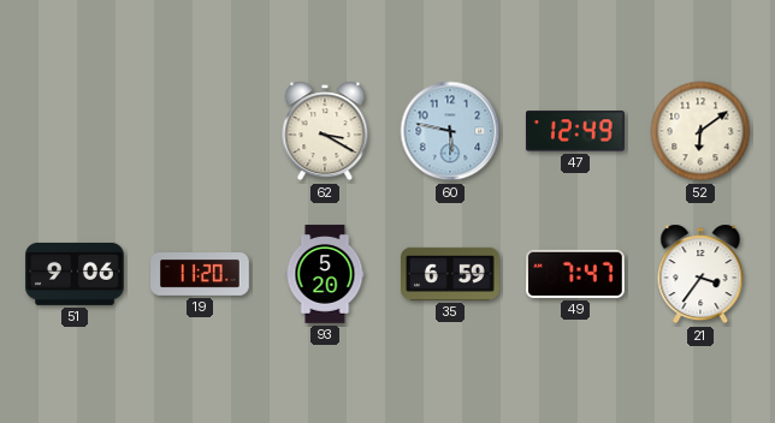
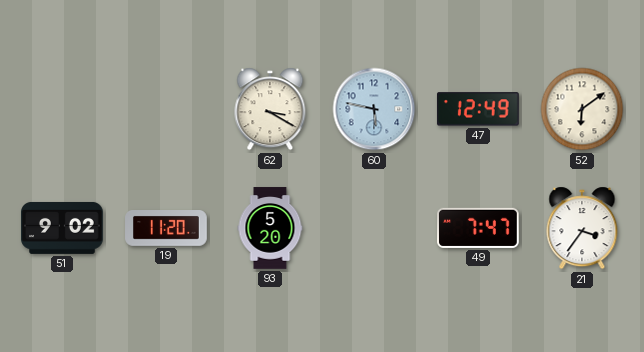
51: 9:06 -> 9:02 (62, 228)
35: 6:59 -> none (451, 274)
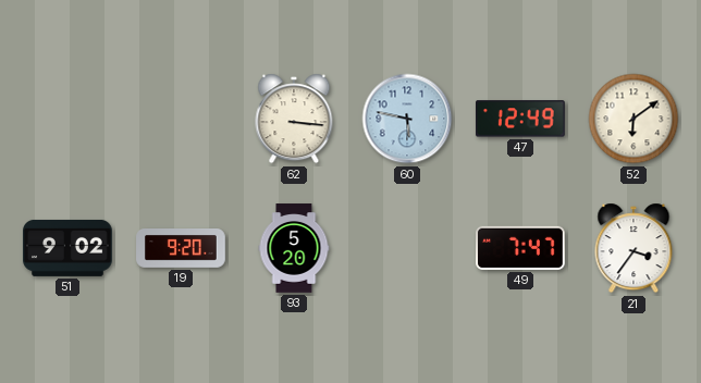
62: 3:20 -> 3:16 (294, 119)
19: 11:20 -> 9:20 (181, 249)
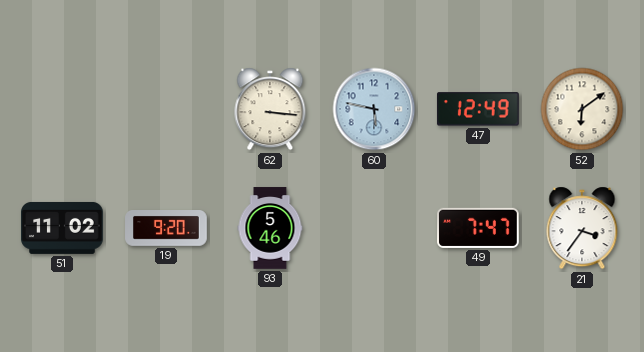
51: 9:02 -> 11:02 (62, 228)
93: 5:20 -> 5:46 (270, 228)
